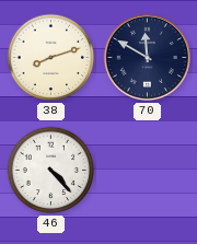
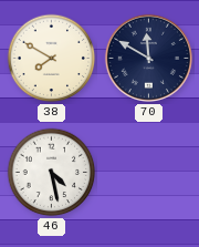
38: 8:12 -> 7:50 (52, 59)
46: 4:23 -> 4:28 (52, 173)
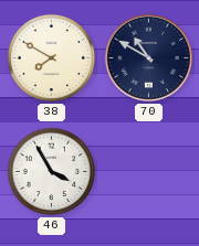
70: 11:50 -> 10:50 (148, 57)
46: 4:28 -> 3:55 (52, 172)
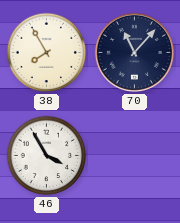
38: 7:50 -> 7:55 (47, 53)
70: 10:50 -> 11:07 (134, 52)
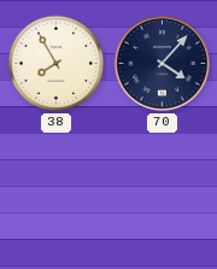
70: 11:07 -> 4:07 (162, 63)
46: 3:55 -> none (47, 156)
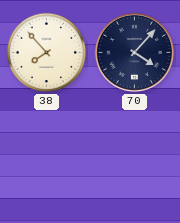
38: 7:55 -> 7:53 (47, 53)
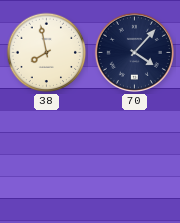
38: 7:53 -> 7:58 (47, 53)
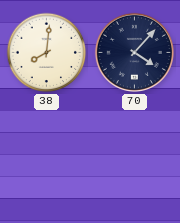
38: 7:58 -> 8:01 (47, 53)
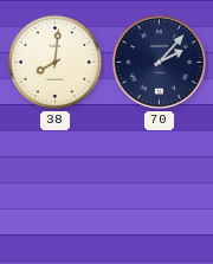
70: 4:07 -> 2:07 (159, 62)
